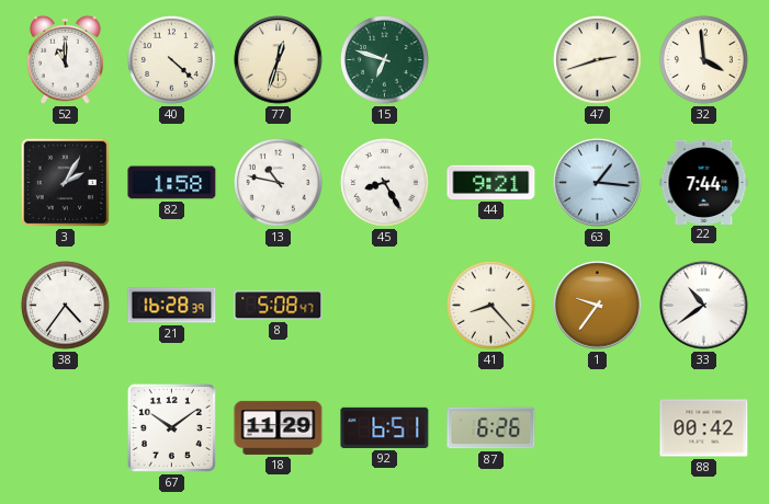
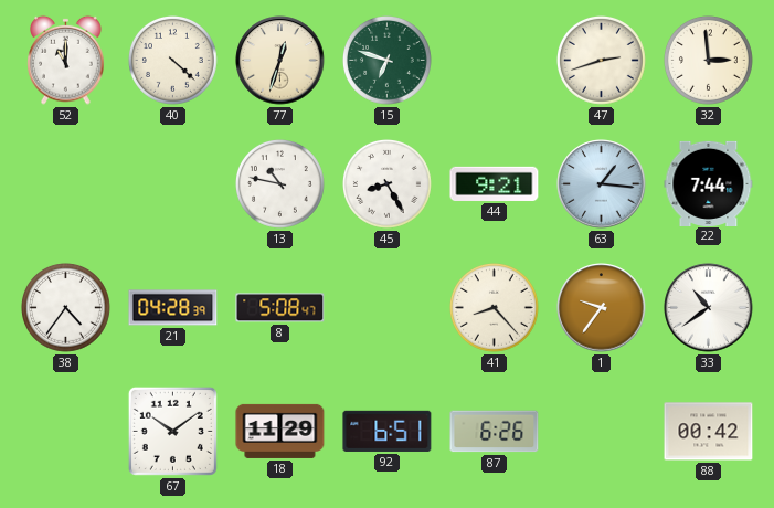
32: 3:59 -> 2:59 (709, 61)
3: 2:05 -> none (66, 183)
82: 1:58 -> none (172, 183)
21: 16:28 -> 04:28 (173, 308)
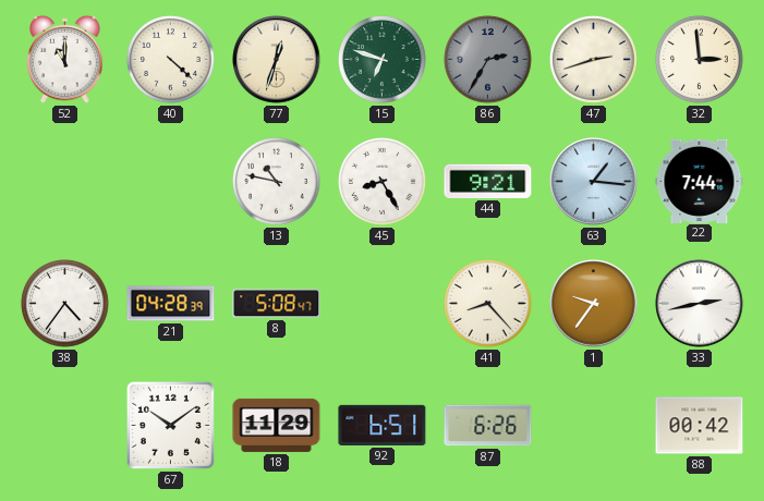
86: none -> 2:35 (488, 60)
33: 10:39 -> 2:43 (700, 304)
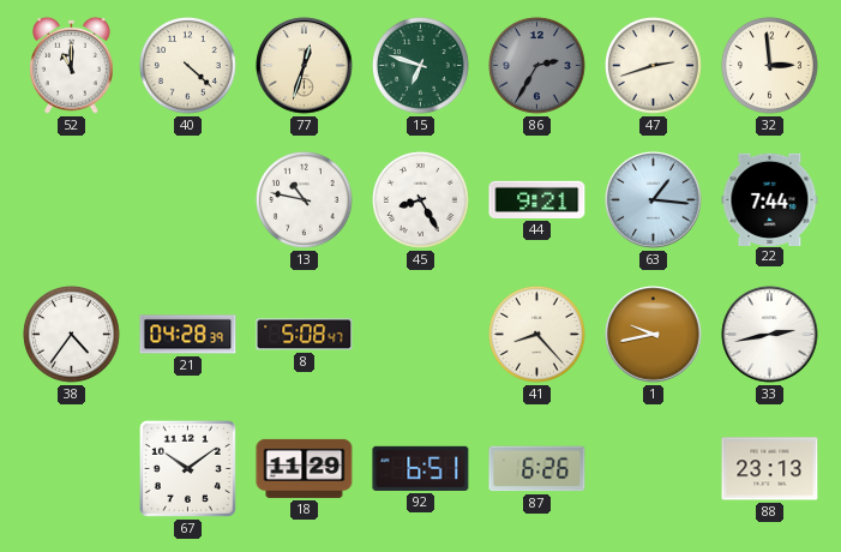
1: 9:36 -> 9:43 (654, 335)
88: 00:42 -> 23:13 (770, 469)
